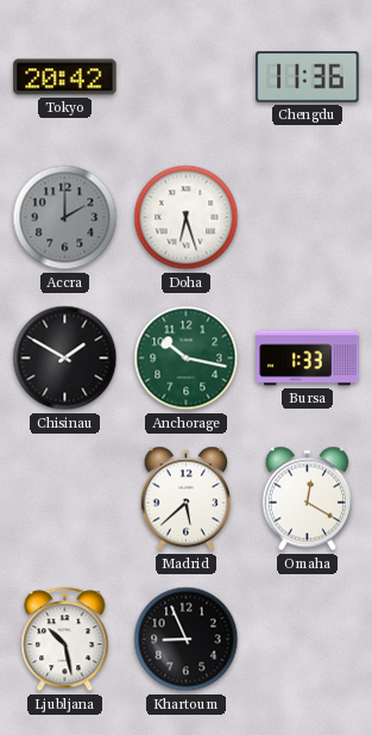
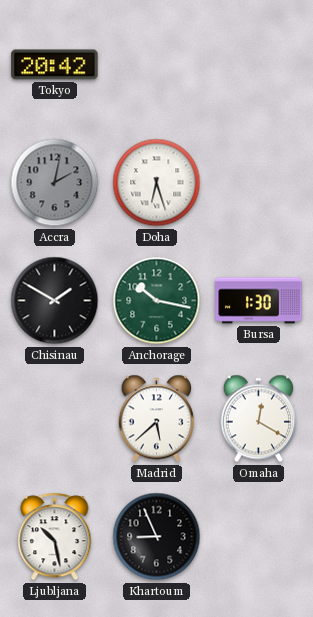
Chengdu: 11:36 -> none (308, 77)
Accra: 2:00 -> 2:02 (55, 183)
Bursa: 1:33 -> 1:30 (259, 301)
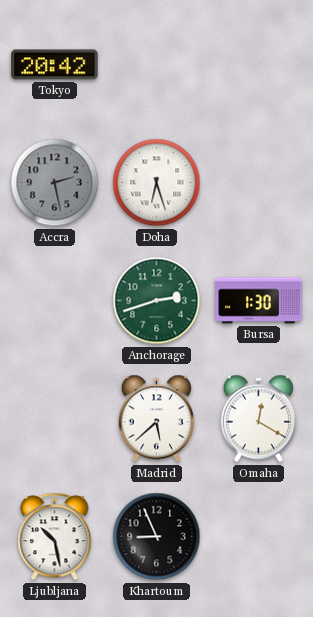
Accra: 2:02 -> 2:28 (55, 183)
Chisinau: 1:50 -> none (55, 301)
Anchorage: 10:17 -> 2:42 (157, 301)
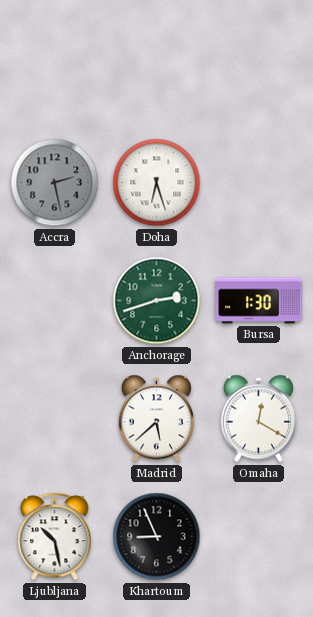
Tokyo: 20:42 -> none (55, 65)
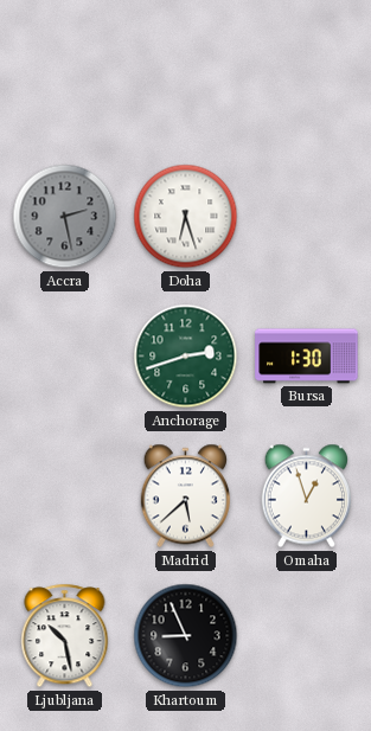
Omaha: 12:20 -> 12:57 (306, 496)
